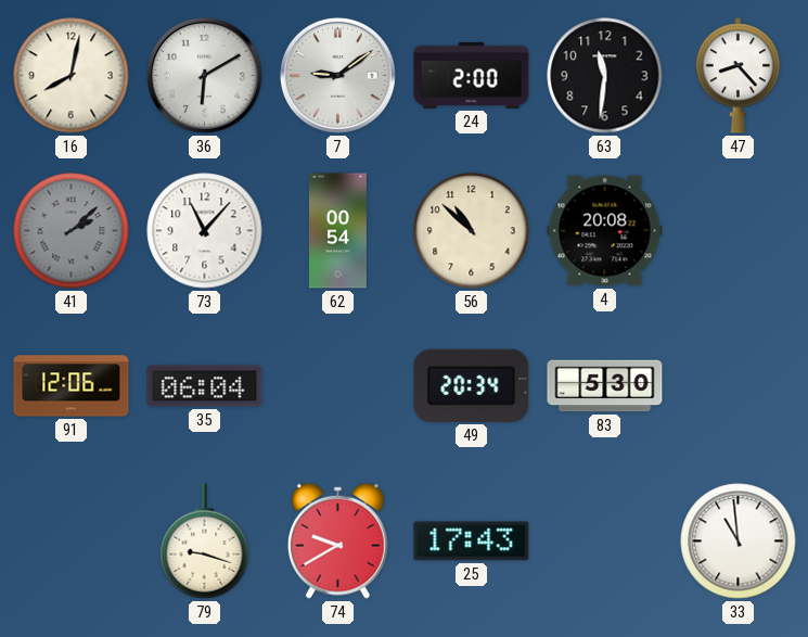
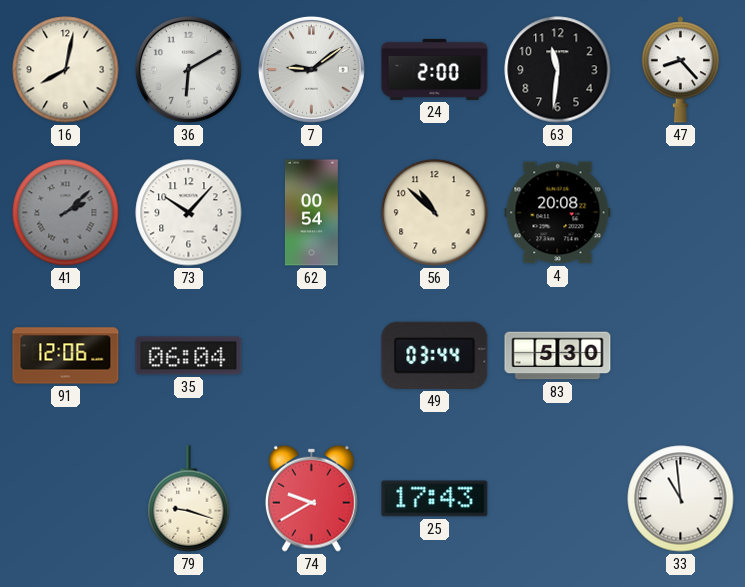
73: 11:07 -> 10:07 (189, 213)
49: 20:34 -> 03:44 (435, 355)
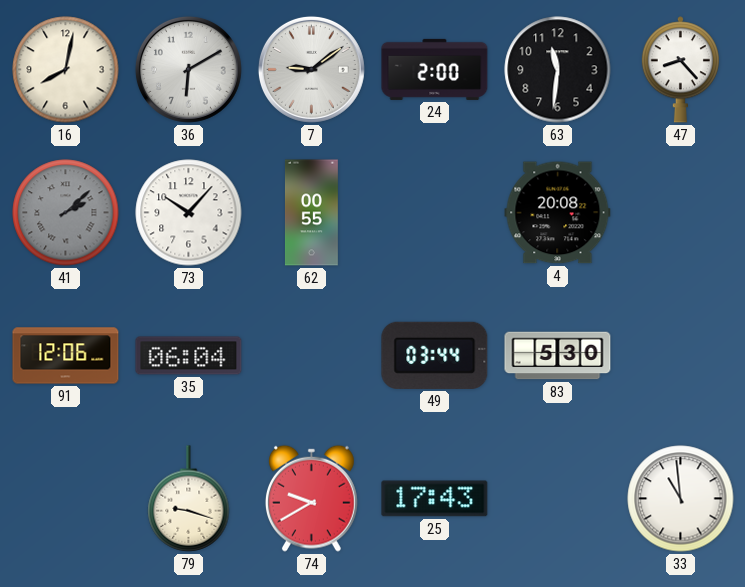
62: 00:54 -> 00:55 (311, 213)
56: 10:52 -> none (435, 213)
